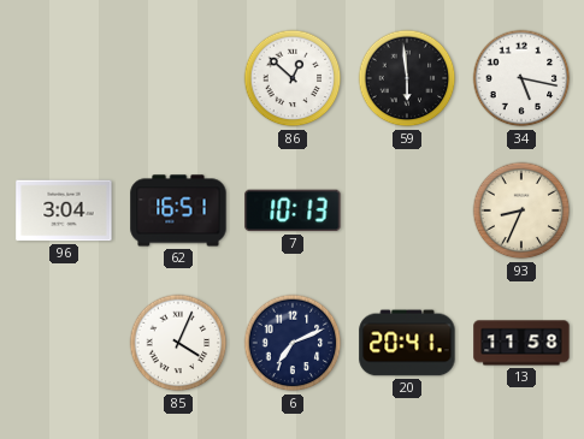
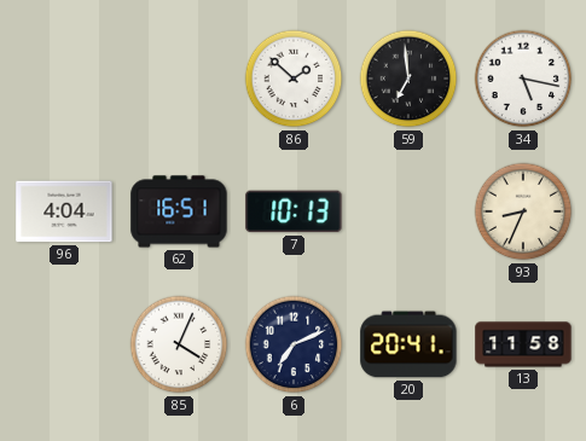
86: 12:52 -> 1:52 (294, 79)
59: 5:59 -> 6:59 (408, 79)
96: 3:04 -> 4:04 (64, 211)
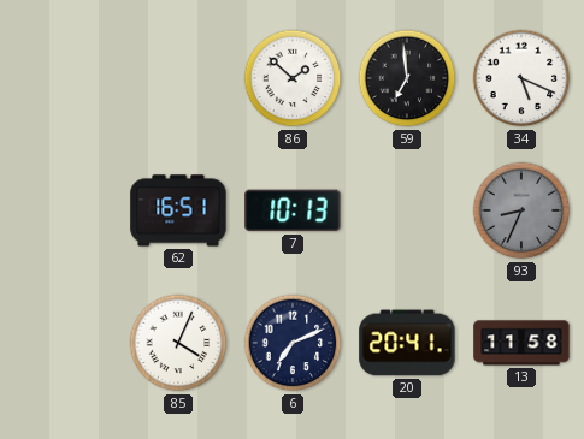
34: 5:17 -> 5:19 (521, 78)
96: 4:04 -> none (64, 211)
93 dial: cream -> grey (521, 210)
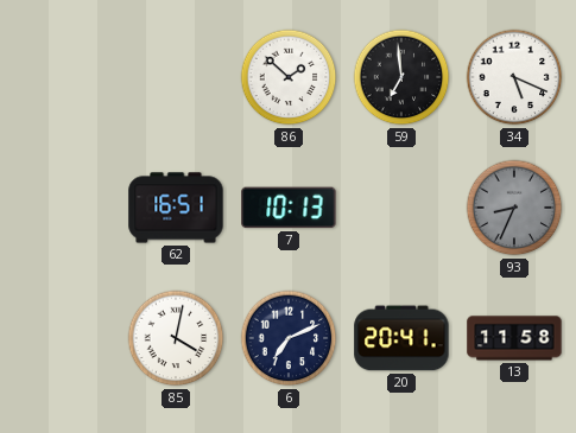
85: 4:04 -> 4:02 (176, 338)
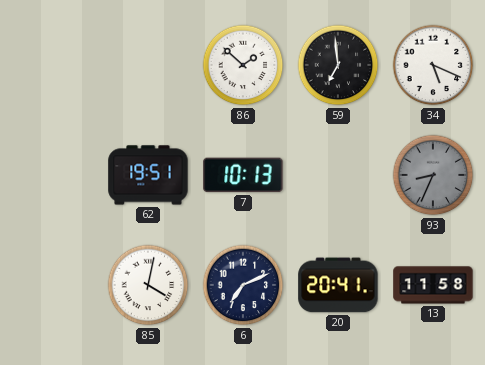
62: 16:51 -> 19:51 (148, 175)
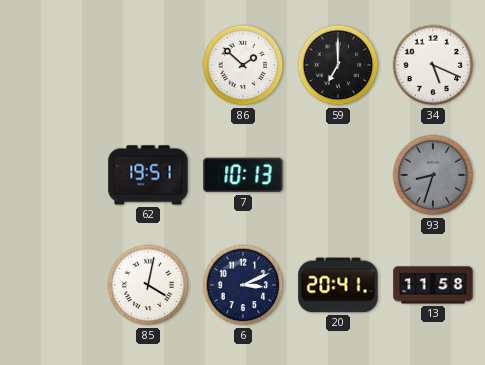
59: 6:59 -> 7:00 (338, 65)
93: 8:34 -> 8:33 (433, 175)
6: 7:11 -> 3:11 (243, 285)
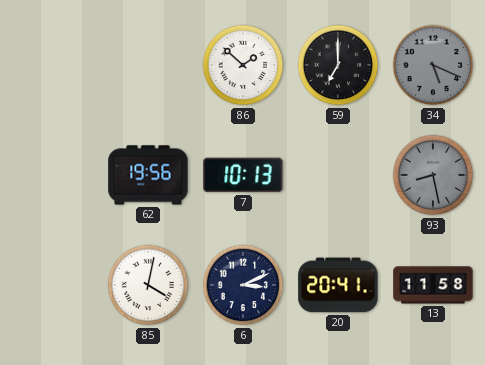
34 dial: white -> grey (433, 65)
62: 19:51 -> 19:56 (148, 175)
93: 8:33 -> 8:28 (433, 175)
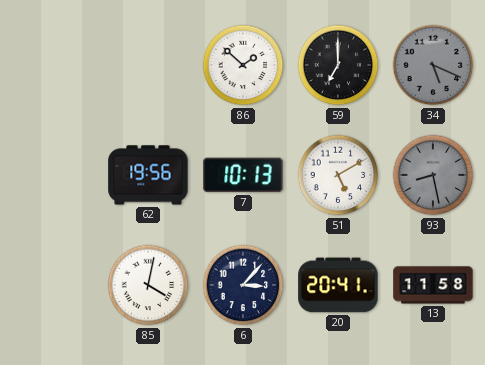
51: none -> 5:10 (338, 175)
6: 3:11 -> 3:07 (243, 285)
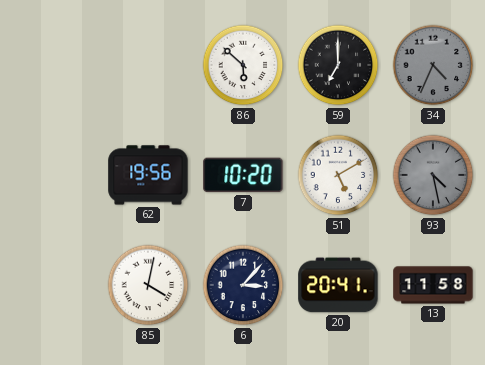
86: 1:52 -> 5:52 (243, 65)
34: 5:19 -> 4:34 (433, 65)
7: 10:13 -> 10:20 (243, 175)
93: 8:28 -> 4:28 (433, 175)
